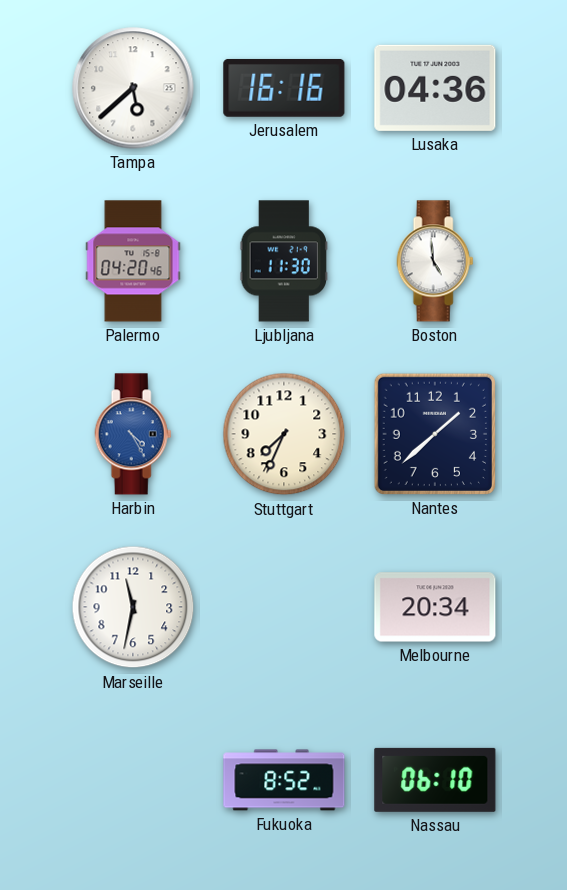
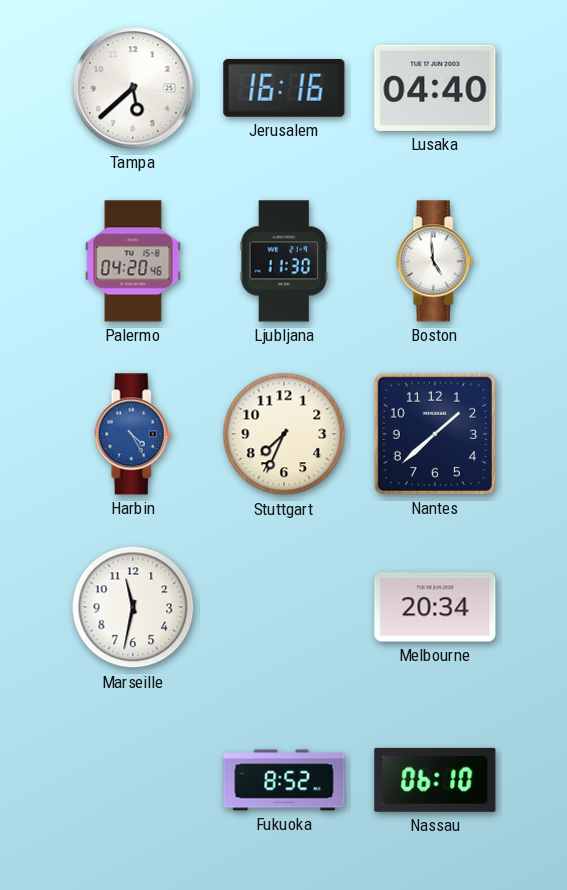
Lusaka: 04:36 -> 04:40 (435, 88)
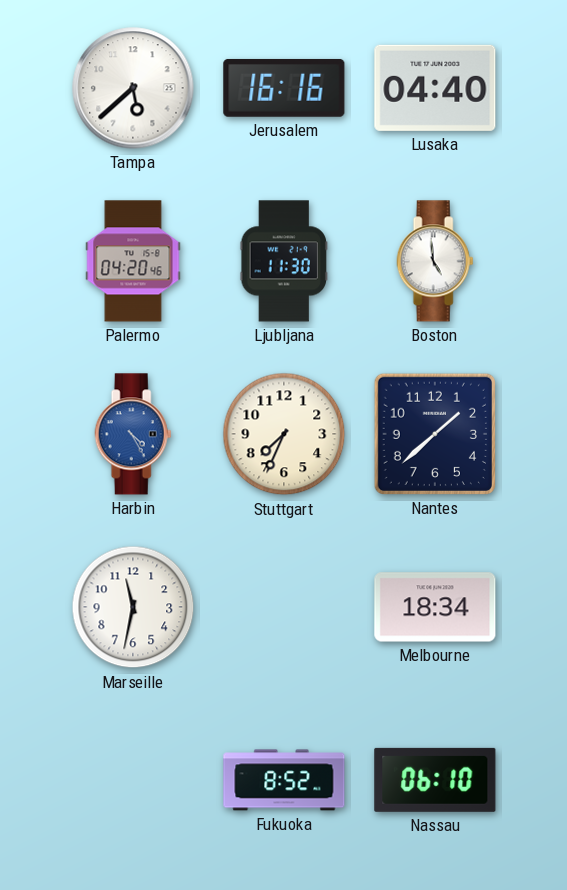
Melbourne: 20:34 -> 18:34 (435, 607)
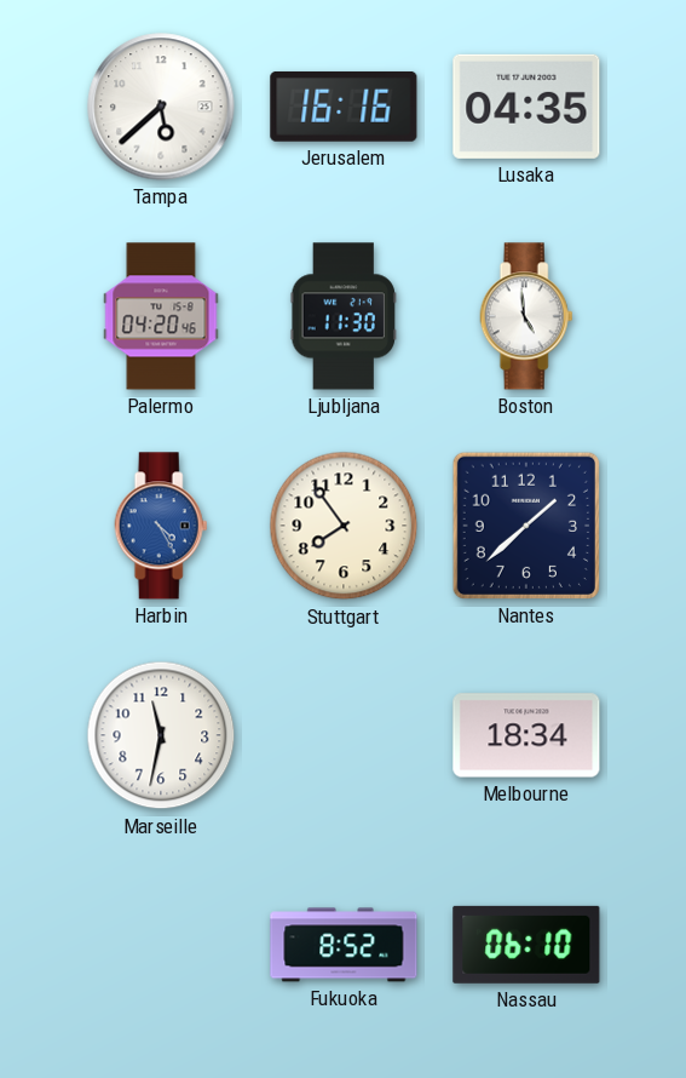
Lusaka: 04:40 -> 04:35 (526, 107)
Stuttgart: 7:34 -> 7:54 (344, 526)
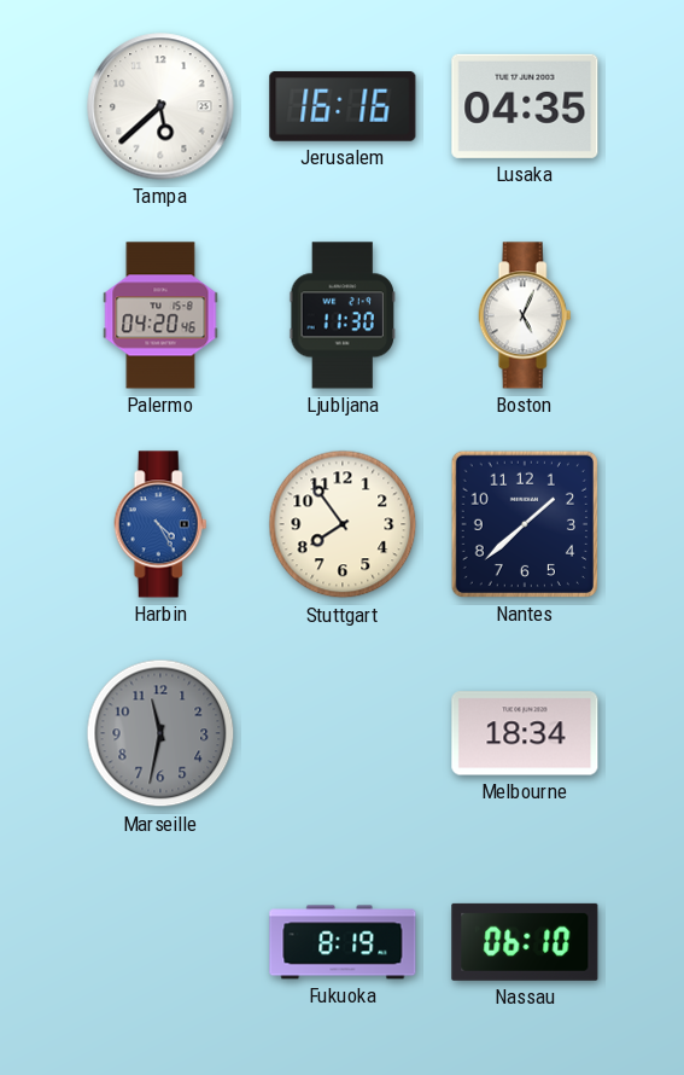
Boston: 4:59 -> 5:04 (525, 315)
Marseille dial: white -> grey (160, 733)
Fukuoka: 8:52 -> 8:19 (343, 942)
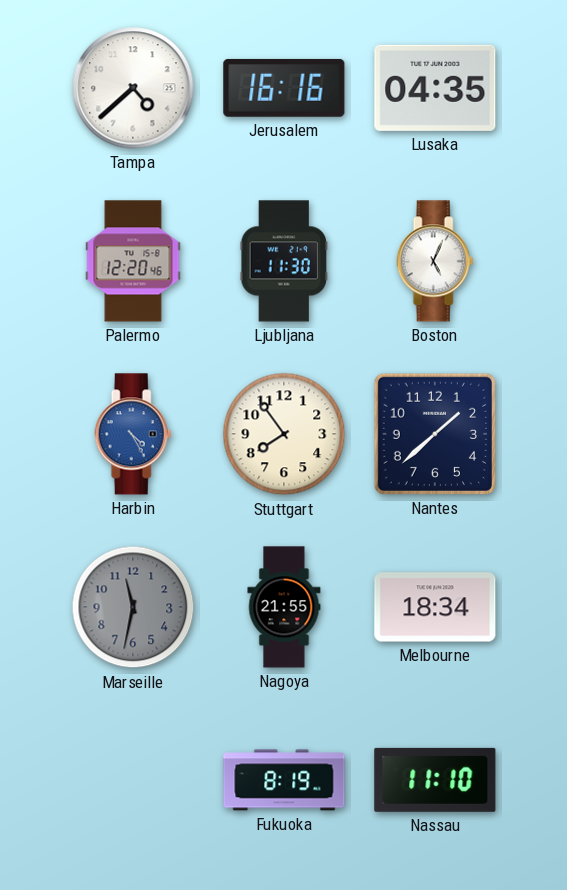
Tampa: 5:38 -> 4:38 (133, 88)
Palermo: 04:20 -> 12:20 (133, 261)
Nagoya: none -> 21:55 (284, 607)
Nassau: 06:10 -> 11:10 (435, 780)
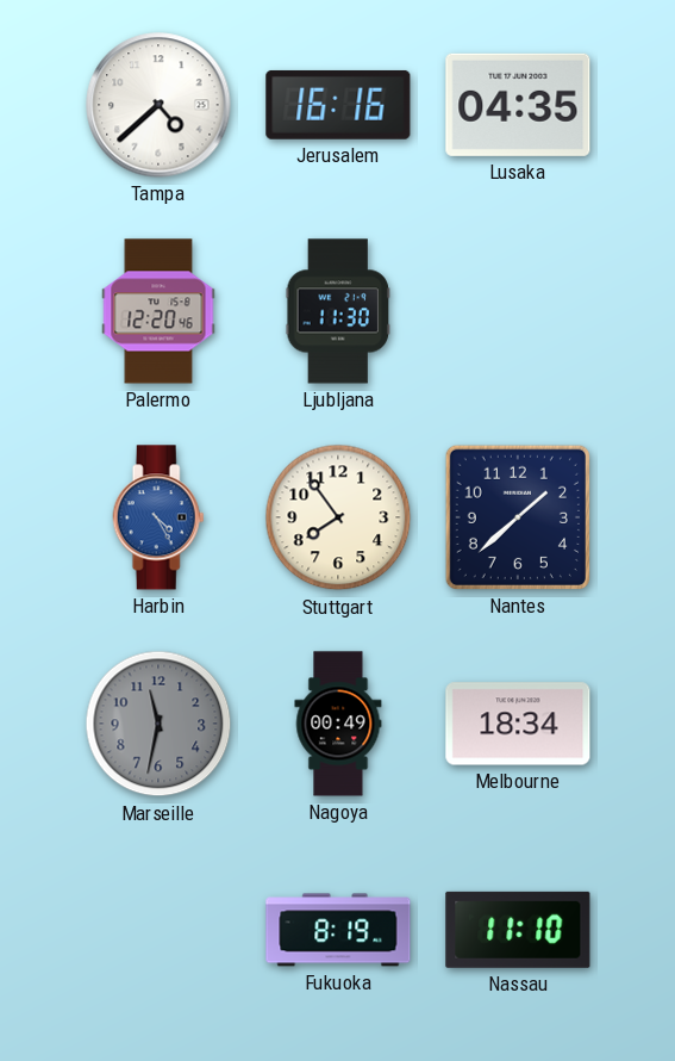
Boston: 5:04 -> none (435, 261)
Nagoya: 21:55 -> 00:49 (338, 724)
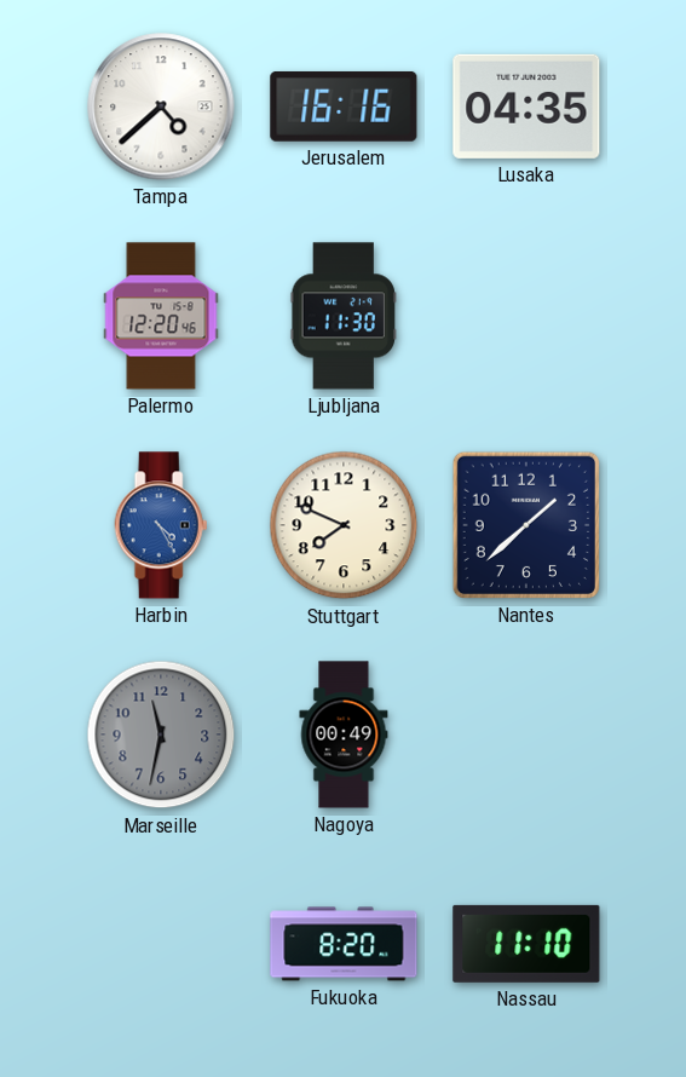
Stuttgart: 7:54 -> 7:49 (344, 525)
Melbourne: 18:34 -> none (518, 724)
Fukuoka: 8:19 -> 8:20 (344, 944)
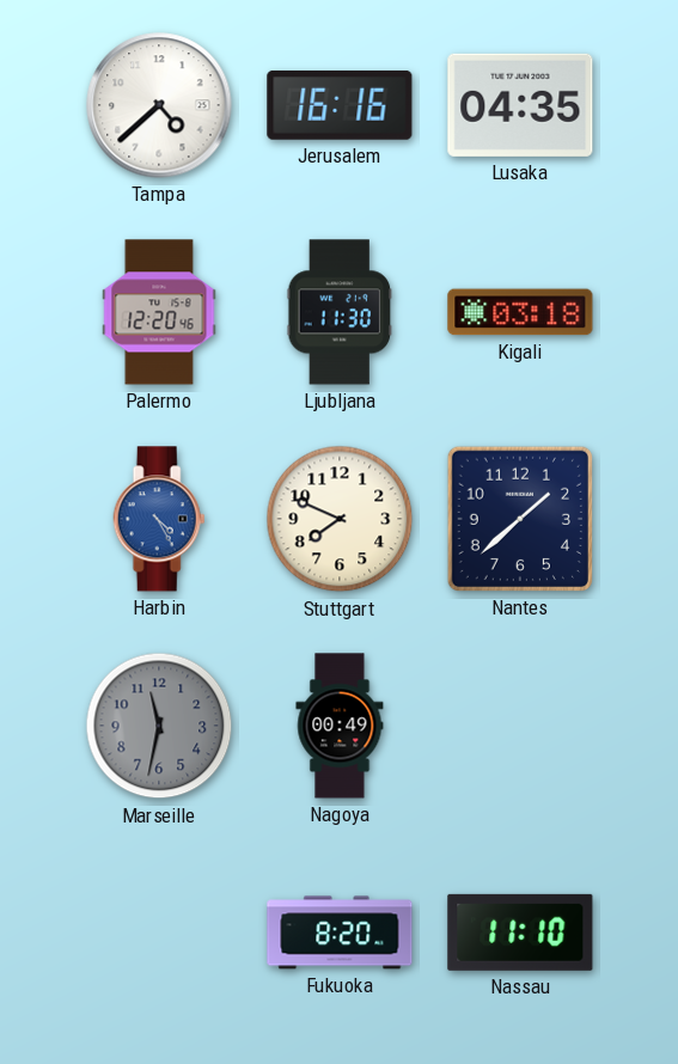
Kigali: none -> 03:18 (520, 312)
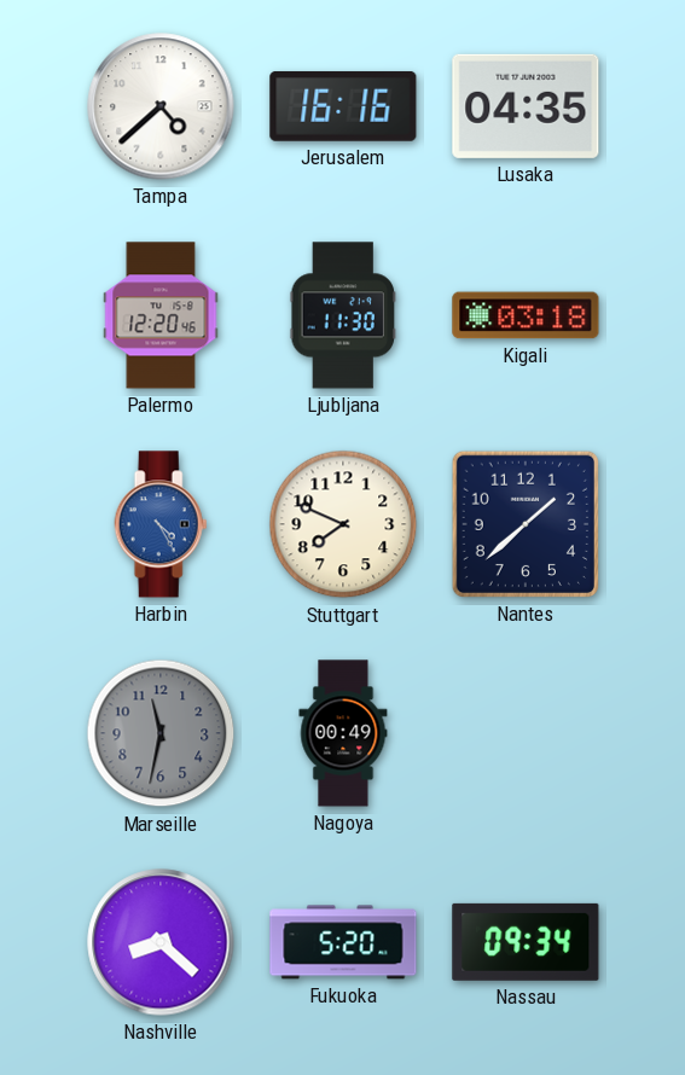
Nashville: none -> 8:22 (161, 942)
Fukuoka: 8:20 -> 5:20 (343, 942)
Nassau: 11:10 -> 09:34 (526, 942)
